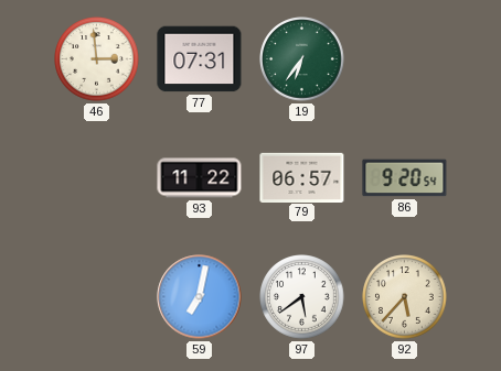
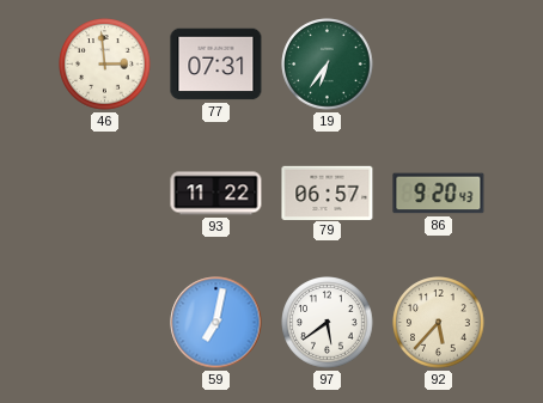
86: 9:20:54 -> 9:20:43 (439, 194)
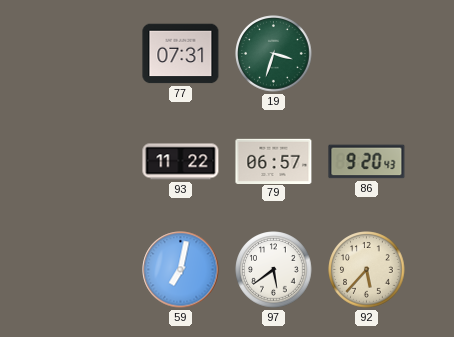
46: 2:59 -> none (105, 65)
19: 6:36 -> 3:33 (274, 54)
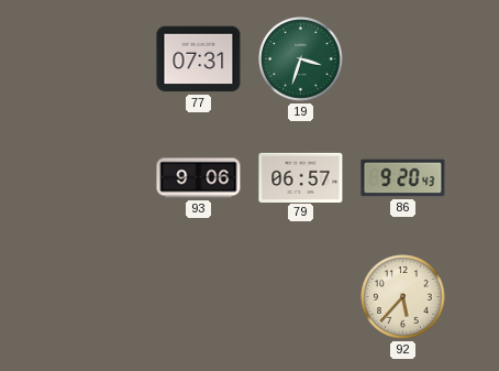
93: 11:22 -> 9:06 (199, 178)
59: 7:02 -> none (181, 270)
97: 5:39 -> none (274, 270)
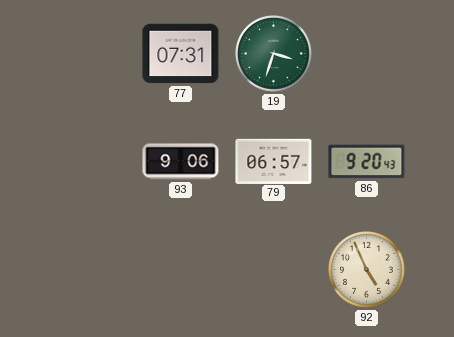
92: 5:37 -> 4:56 (367, 270)
